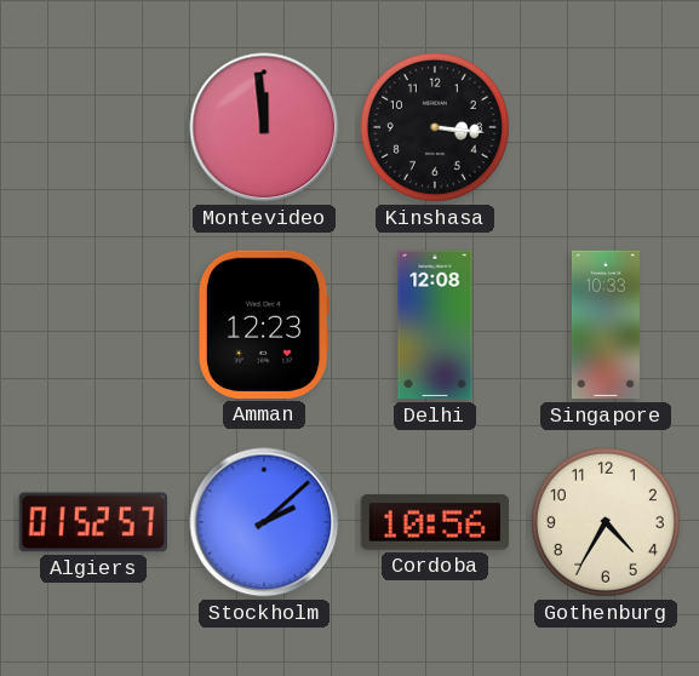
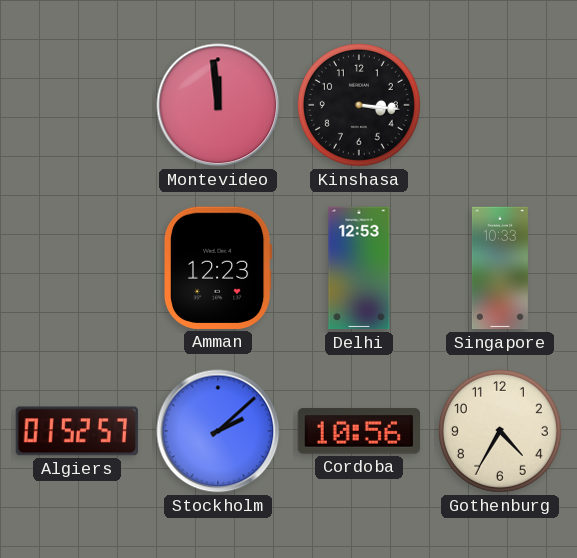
Delhi: 12:08 -> 12:53 (359, 268)
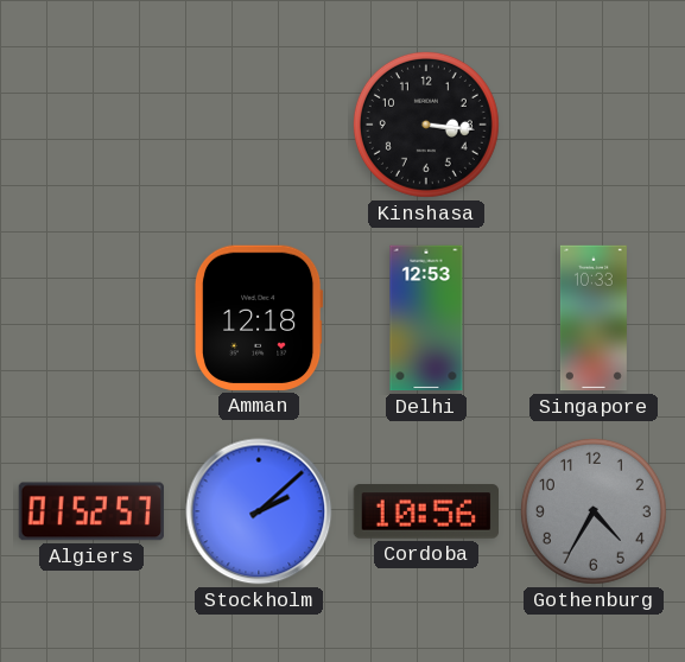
Montevideo: 11:59 -> none (218, 105)
Amman: 12:23 -> 12:18 (259, 318)
Gothenburg dial: cream -> grey (594, 511)
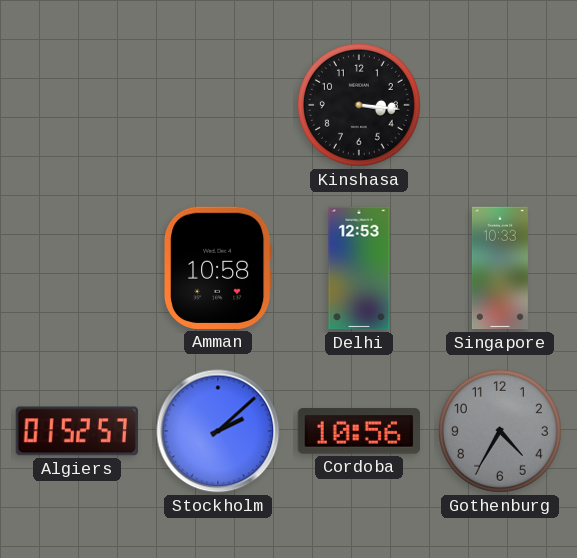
Amman: 12:18 -> 10:58 (218, 268)
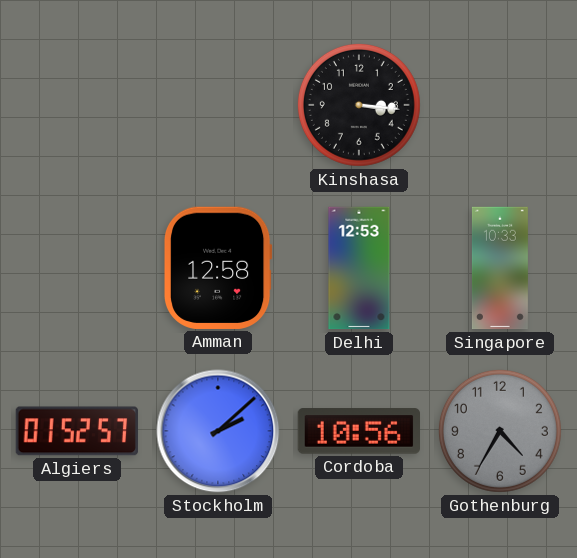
Amman: 10:58 -> 12:58 (218, 268)
